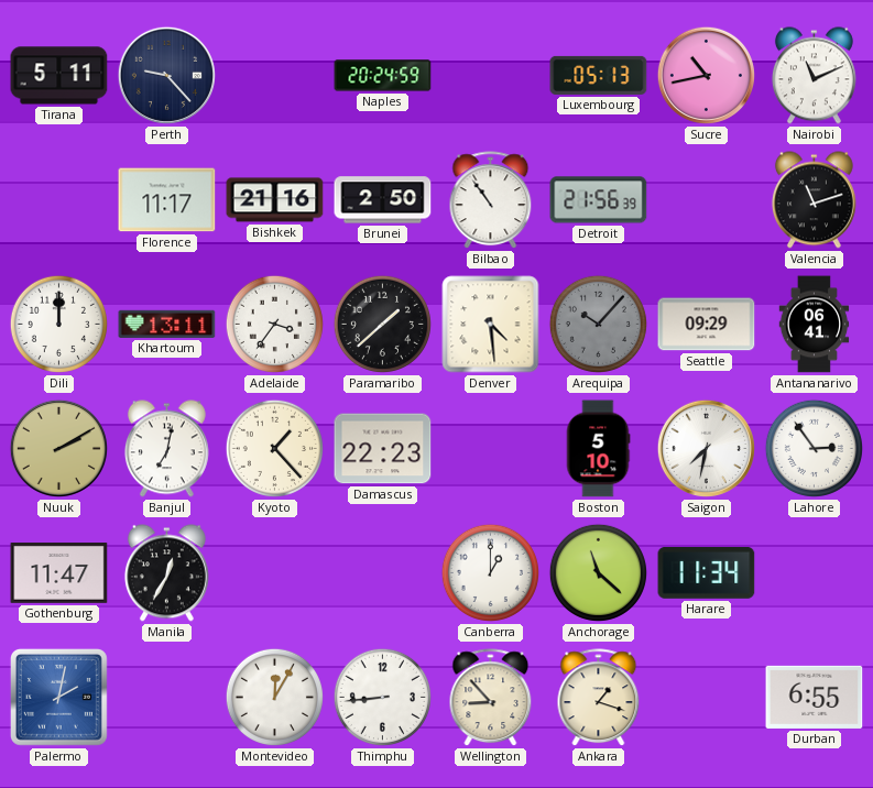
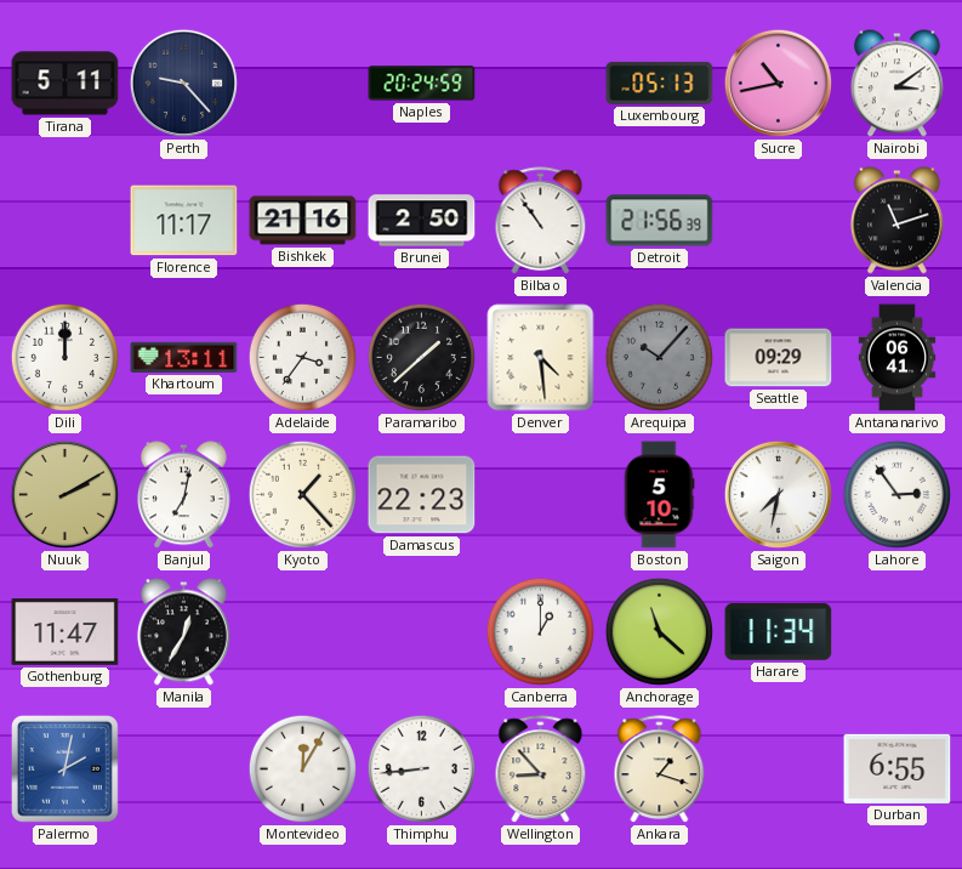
Nairobi: 11:11 -> 3:09 (896, 84)
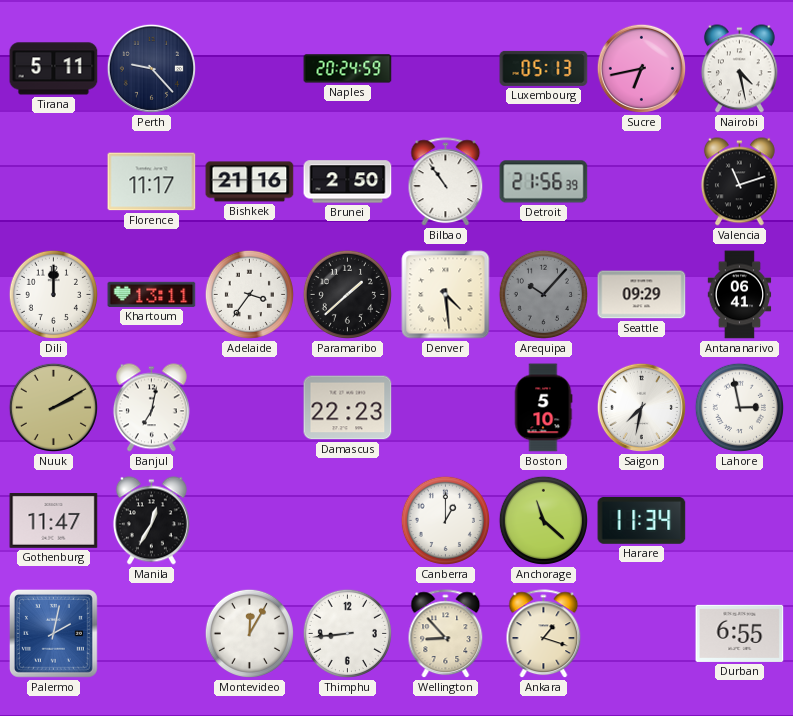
Sucre: 10:43 -> 6:43 (641, 68)
Nairobi: 3:09 -> 4:28 (739, 69)
Kyoto: 1:23 -> none (302, 494)
Lahore: 2:54 -> 2:58 (739, 407)
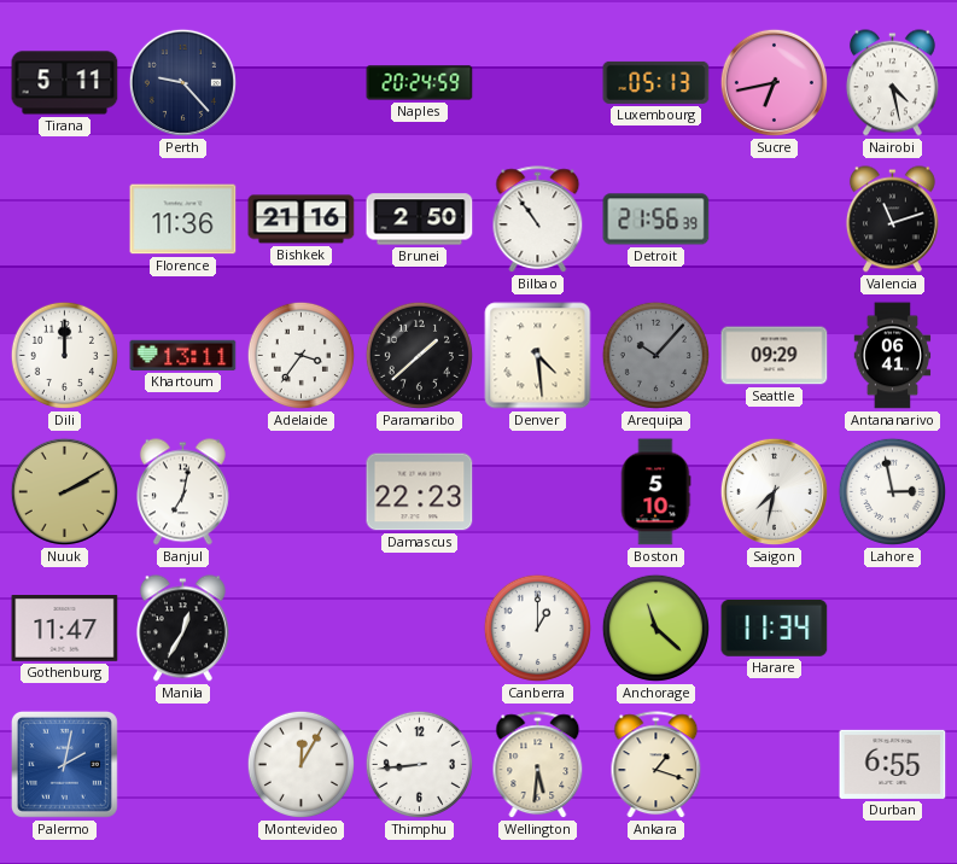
Florence: 11:17 -> 11:36 (183, 220)
Wellington: 8:53 -> 5:31 (538, 765)
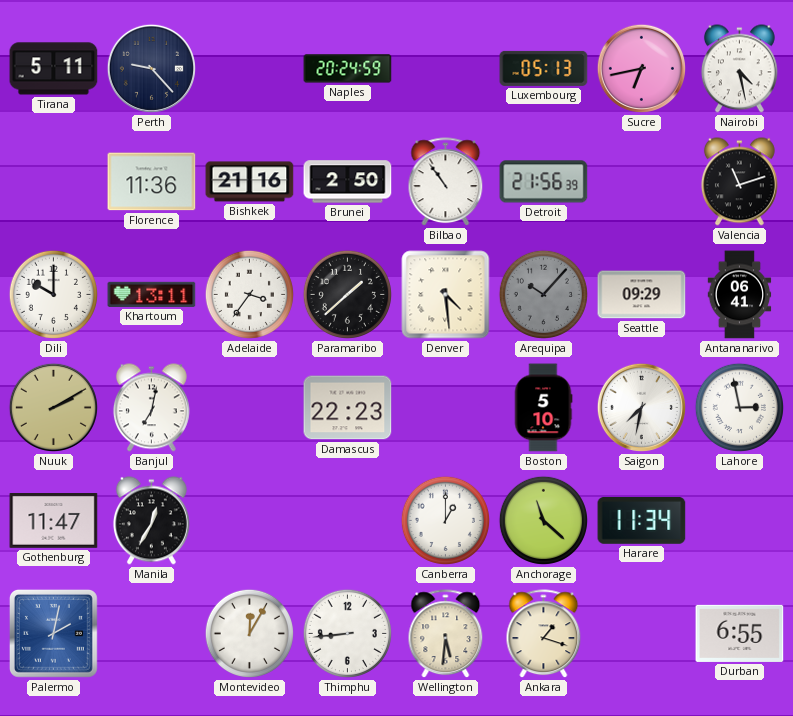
Dili: 12:00 -> 10:00 (53, 294)
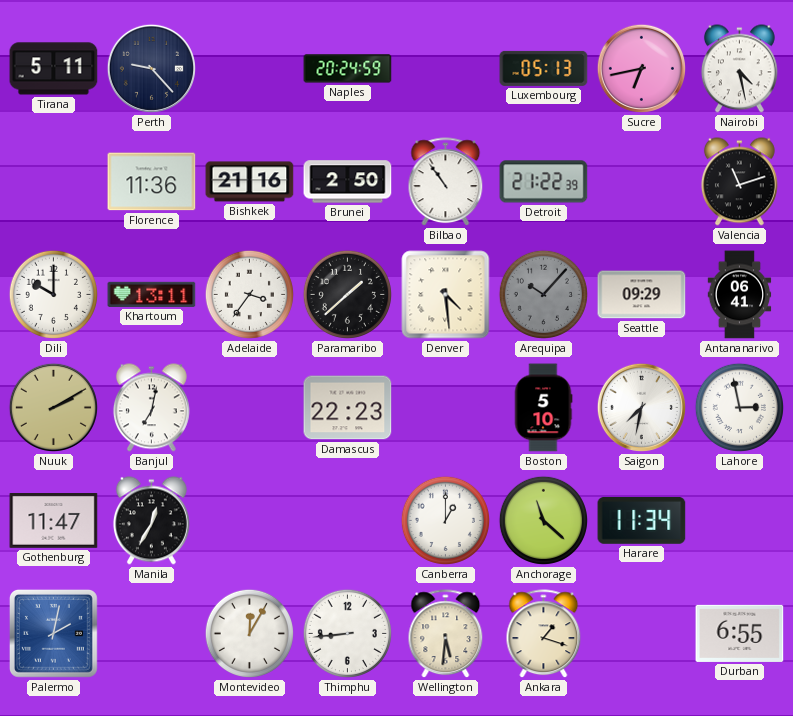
Detroit: 21:56 -> 21:22 (544, 182)
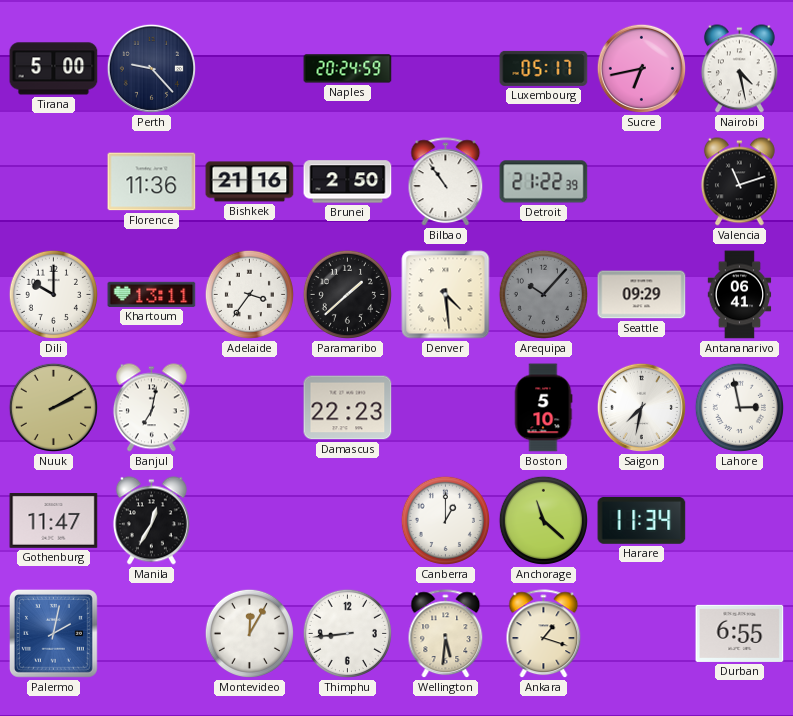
Tirana: 5:11 -> 5:00 (54, 69)
Luxembourg: 05:13 -> 05:17 (544, 68)
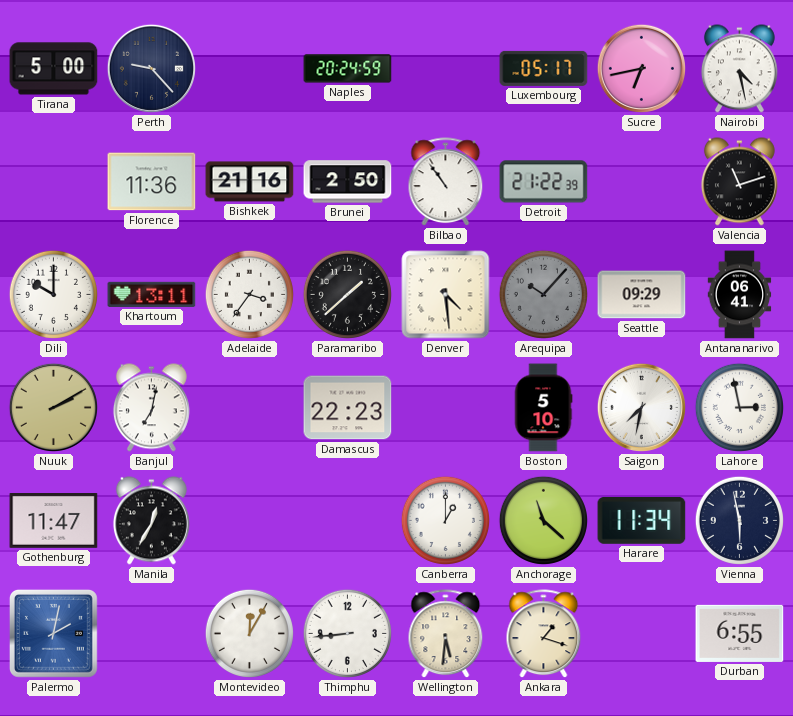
Vienna: none -> 5:58 (739, 520)
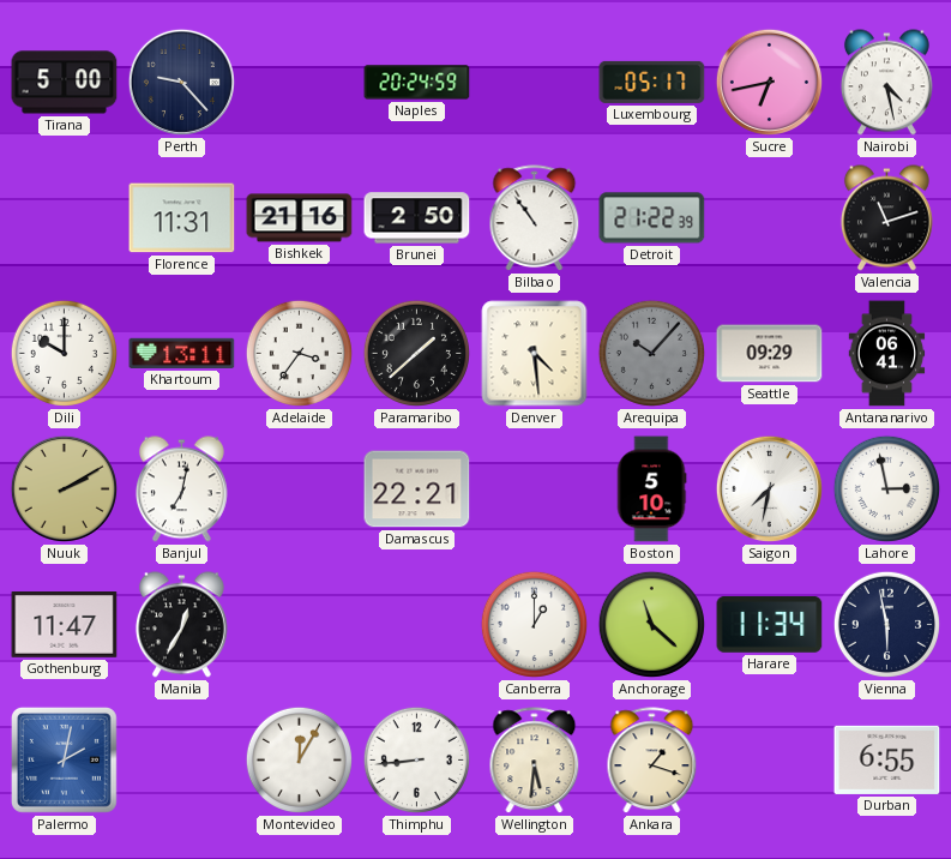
Florence: 11:36 -> 11:31 (182, 218)
Damascus: 22:23 -> 22:21 (417, 489)
